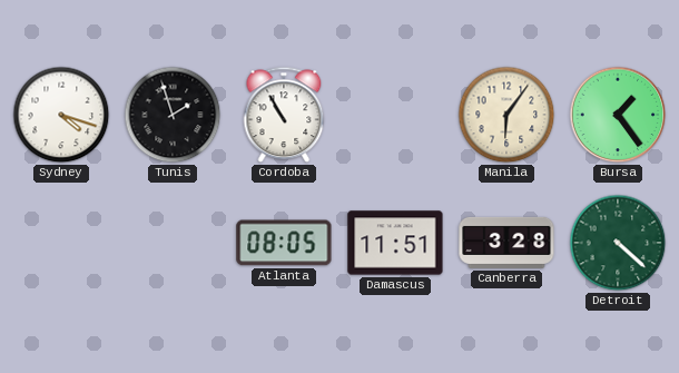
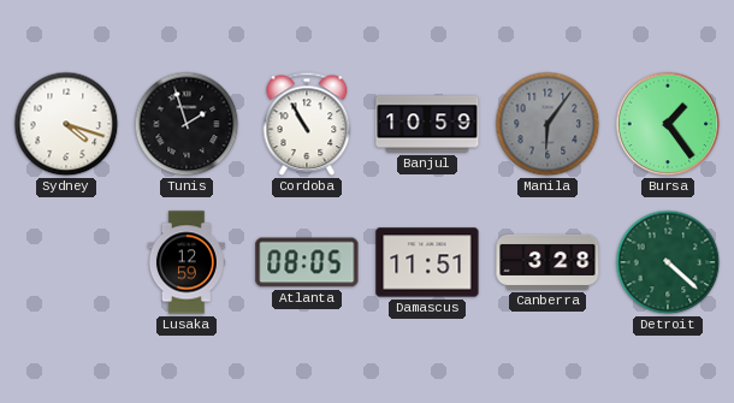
Banjul: none -> 10:59 (427, 124)
Manila dial: cream -> grey (547, 124)
Lusaka: none -> 12:59 (187, 262)
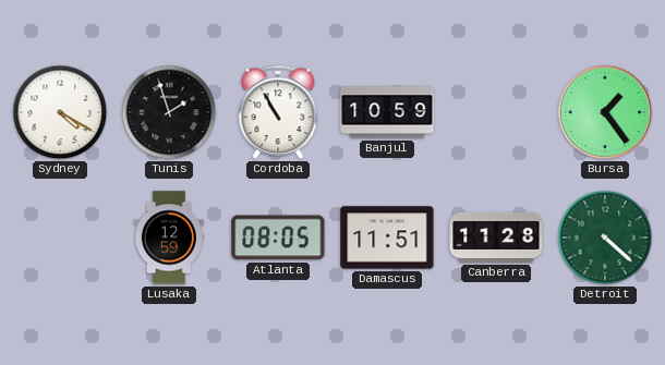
Sydney: 4:18 -> 4:20 (60, 112)
Manila: 6:06 -> none (547, 124)
Canberra: 3:28 -> 11:28 (496, 238)
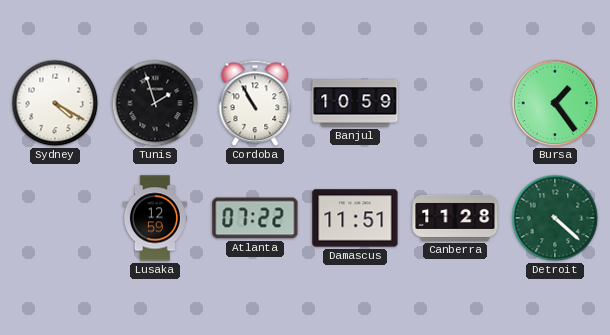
Atlanta: 08:05 -> 07:22 (255, 218)
